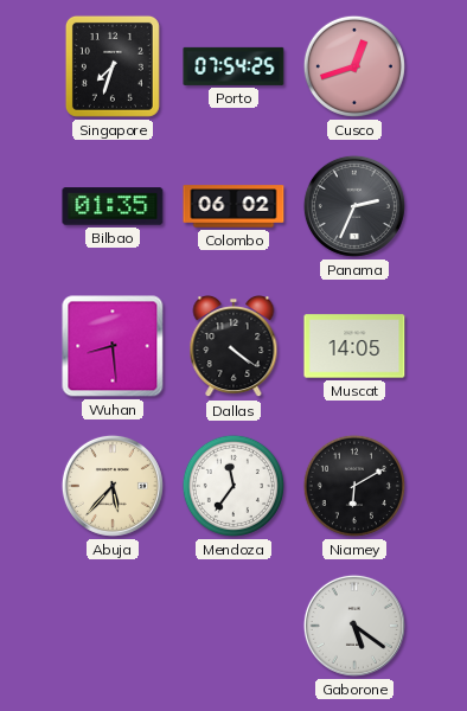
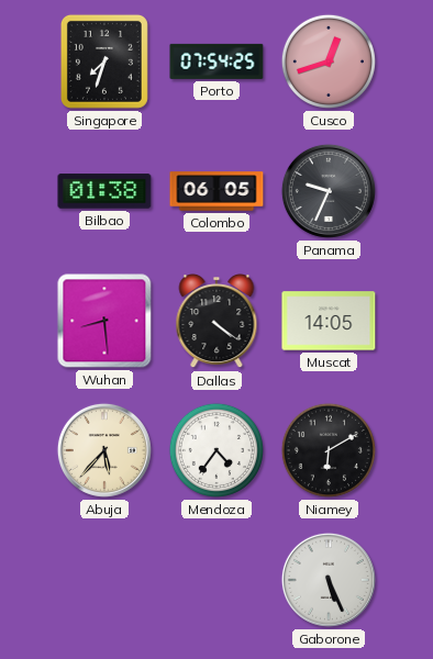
Bilbao: 01:35 -> 01:38 (104, 191)
Colombo: 06:02 -> 06:05 (216, 191)
Panama: 2:34 -> 9:34 (329, 191)
Mendoza: 11:36 -> 4:36 (216, 450)
Gaborone: 5:21 -> 5:26 (329, 580)
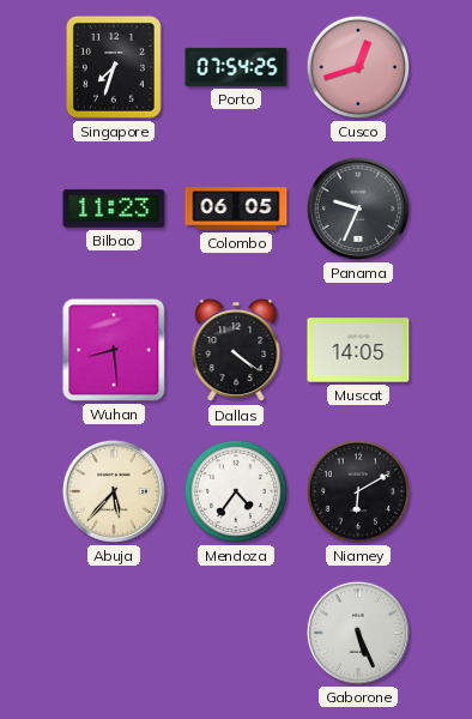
Bilbao: 01:38 -> 11:23 (114, 209)
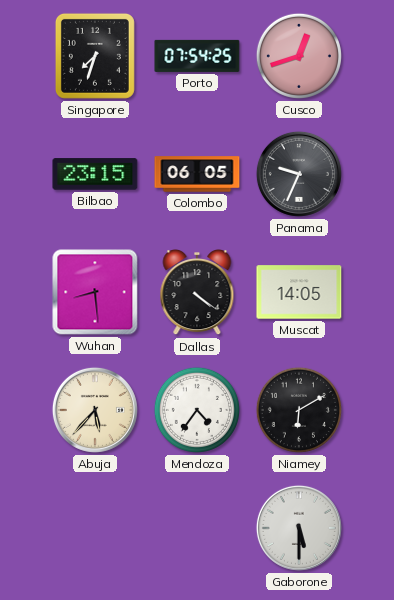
Bilbao: 11:23 -> 23:15 (95, 174)
Gaborone: 5:26 -> 5:30 (299, 528)
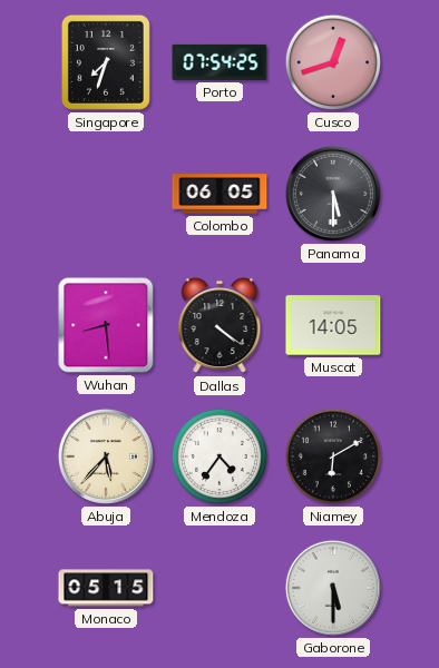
Bilbao: 23:15 -> none (95, 174)
Panama: 9:34 -> 5:30 (333, 194)
Monaco: none -> 05:15 (106, 588)
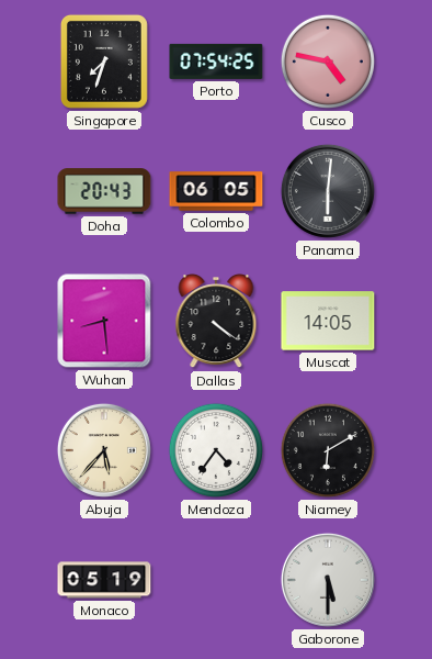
Cusco: 12:42 -> 4:47 (328, 62)
Doha: none -> 20:43 (104, 191)
Panama: 5:30 -> 6:01 (328, 191)
Monaco: 05:15 -> 05:19 (104, 580)
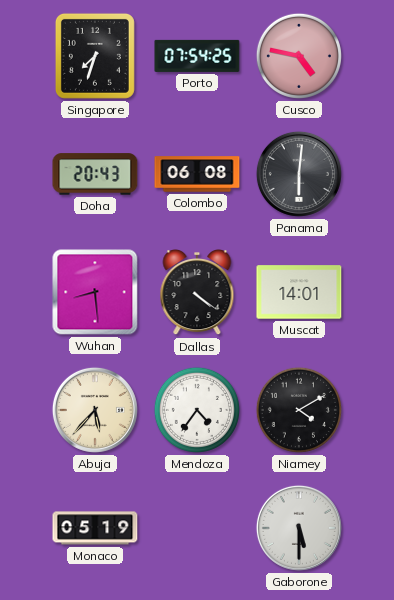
Colombo: 06:05 -> 06:08 (197, 174)
Muscat: 14:05 -> 14:01 (299, 292)
Niamey: 6:10 -> 4:10 (299, 410)
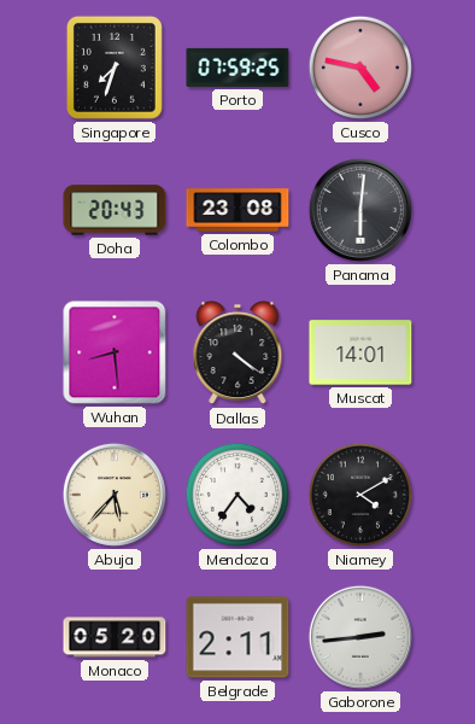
Porto: 07:54 -> 07:59 (237, 68)
Colombo: 06:08 -> 23:08 (237, 210)
Monaco: 05:19 -> 05:20 (115, 637)
Belgrade: none -> 2:11 (237, 637)
Gaborone: 5:30 -> 2:44 (360, 637)
